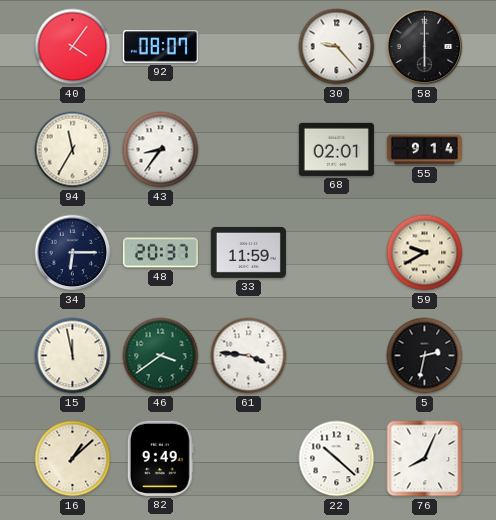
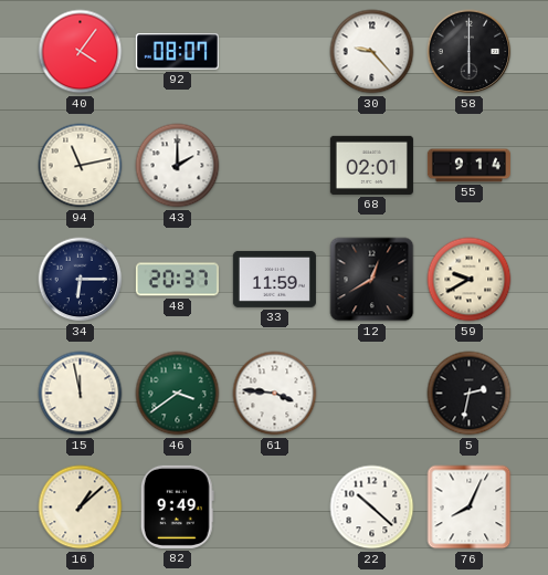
94: 11:35 -> 11:13 (81, 166)
43: 8:36 -> 2:00 (178, 166)
12: none -> 12:40 (372, 280)
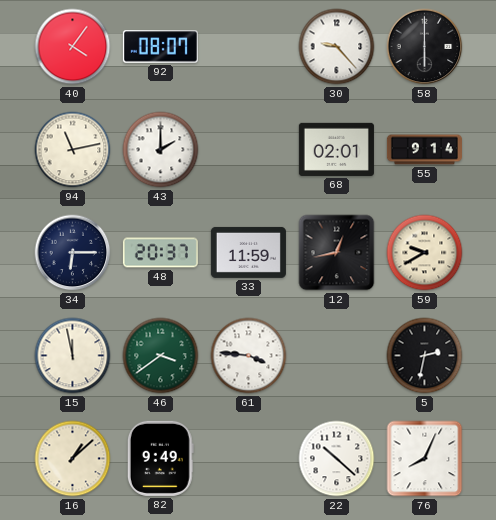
12: 12:40 -> 12:43 (337, 253)
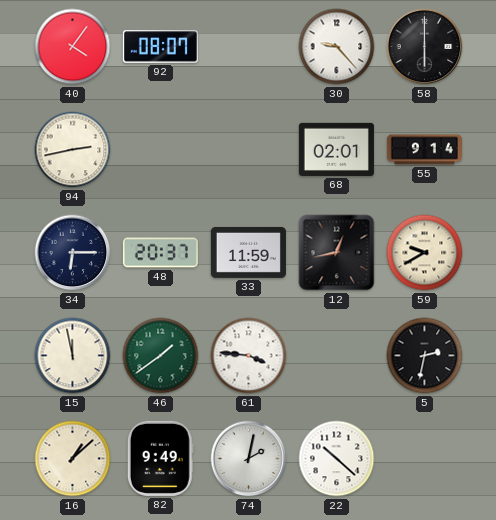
94: 11:13 -> 2:43 (73, 150)
43: 2:00 -> none (161, 150)
46: 3:39 -> 1:39 (161, 356)
74: none -> 2:02 (249, 459)
76: 8:04 -> none (425, 459)
